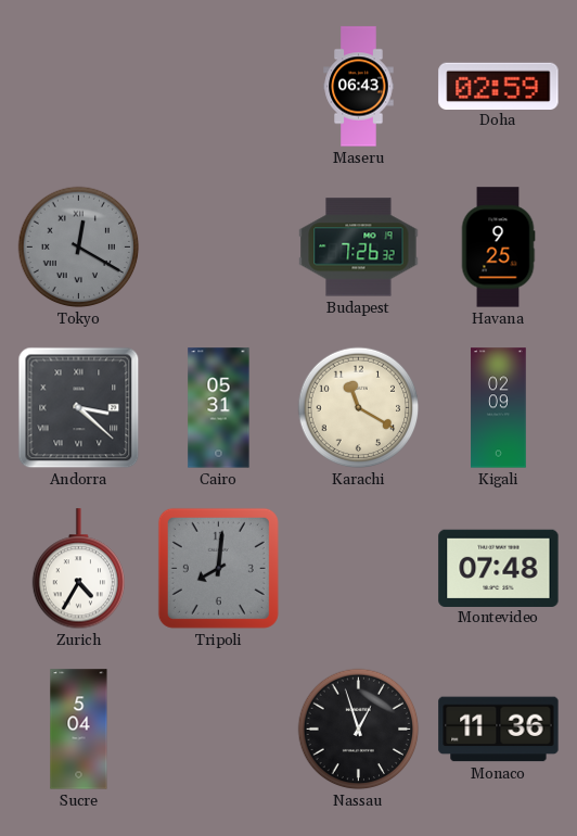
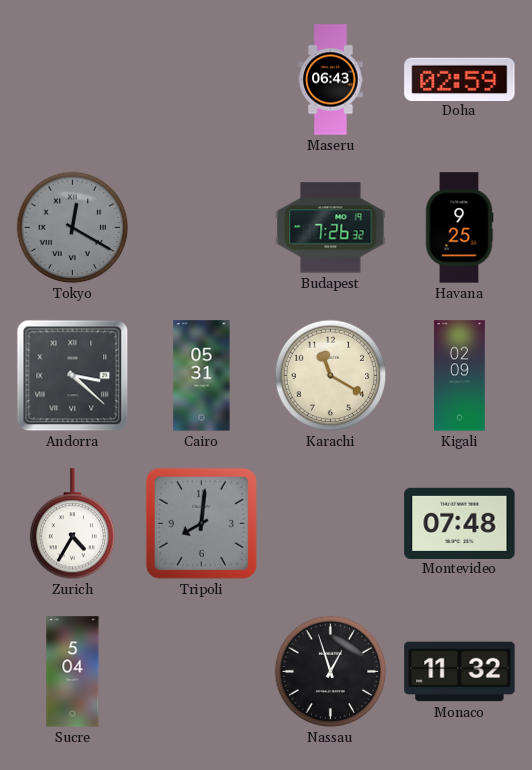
Monaco: 11:36 -> 11:32 (460, 672)
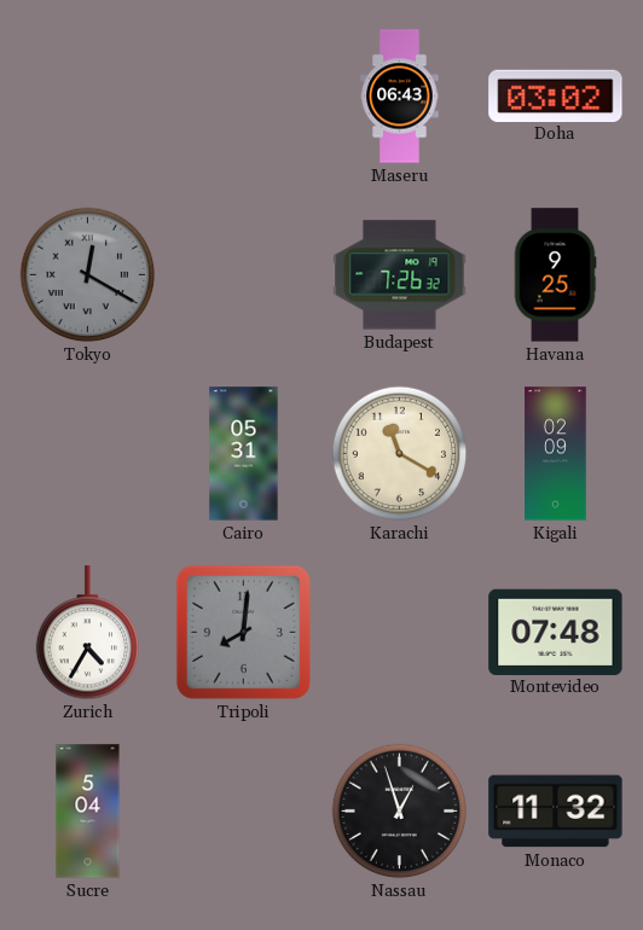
Doha: 02:59 -> 03:02 (556, 95)
Andorra: 3:22 -> none (73, 376)
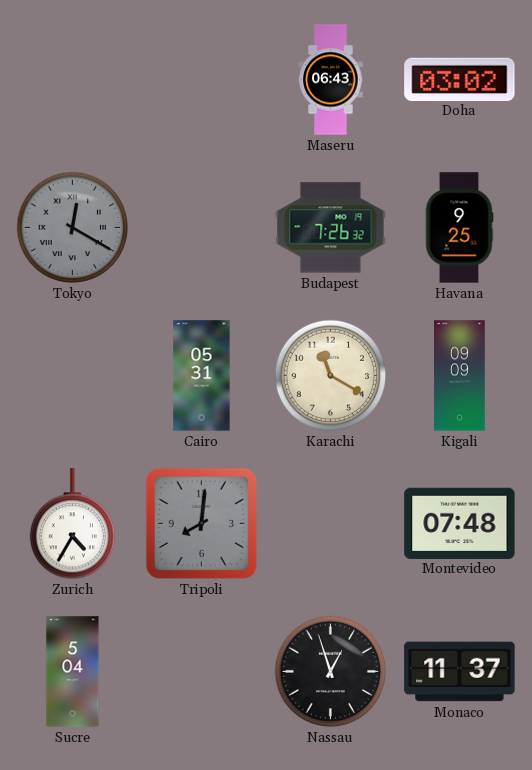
Kigali: 02:09 -> 09:09 (460, 376)
Monaco: 11:32 -> 11:37 (460, 672)
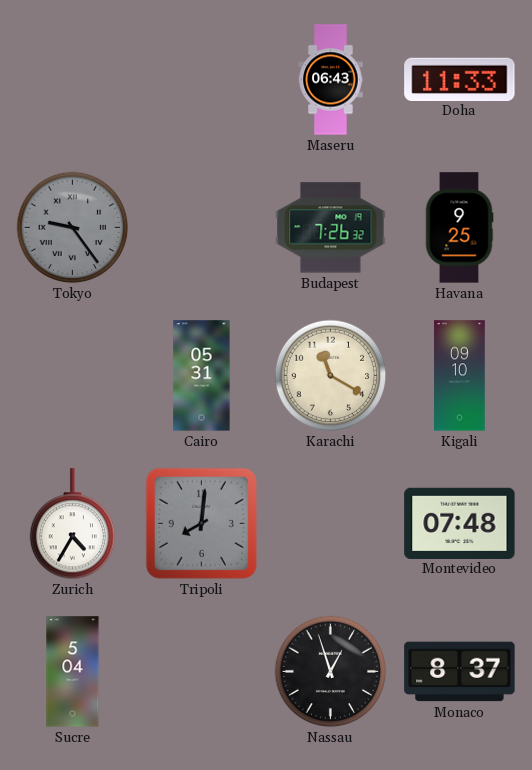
Doha: 03:02 -> 11:33 (460, 79)
Tokyo: 12:20 -> 9:24 (73, 228)
Kigali: 09:09 -> 09:10 (460, 376)
Monaco: 11:37 -> 8:37 (460, 672)
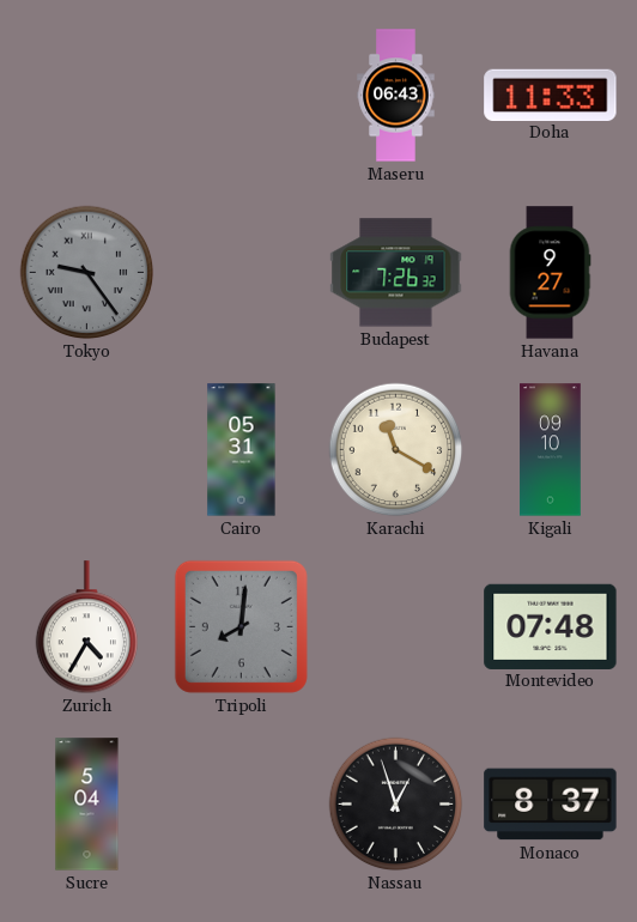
Havana: 9:25 -> 9:27 (550, 273)
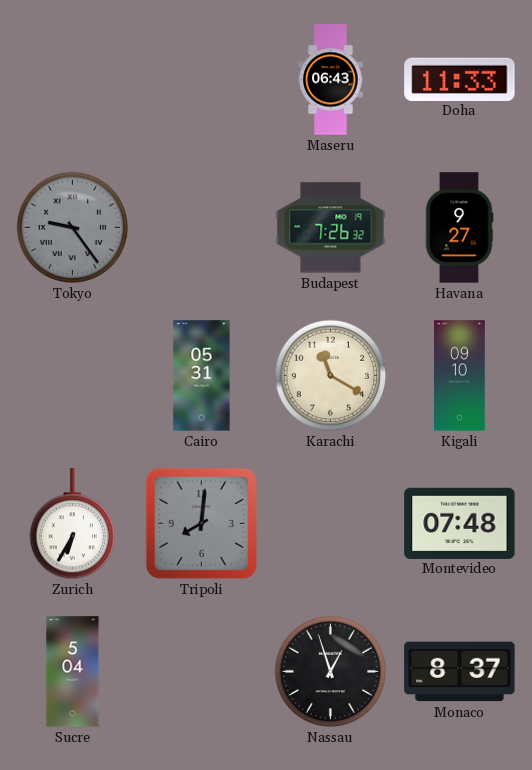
Zurich: 4:35 -> 6:35 (72, 524)
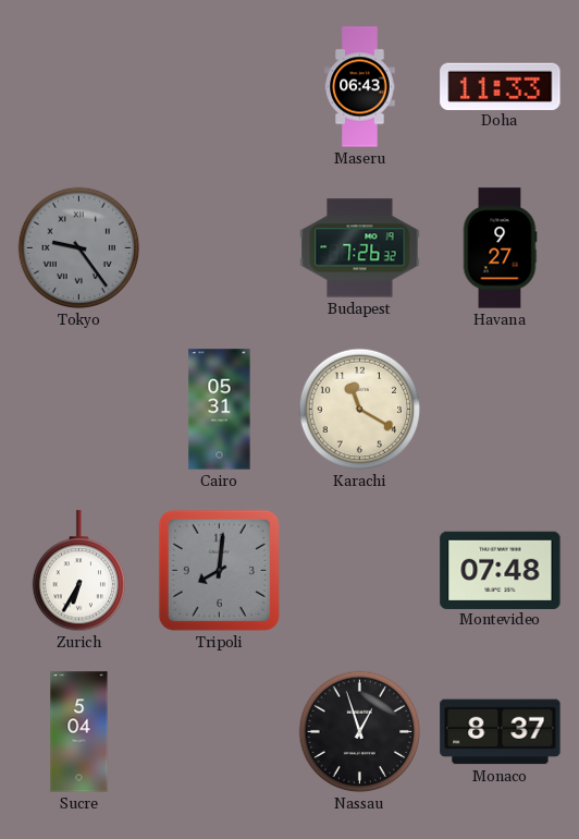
Kigali: 09:10 -> none (460, 376)
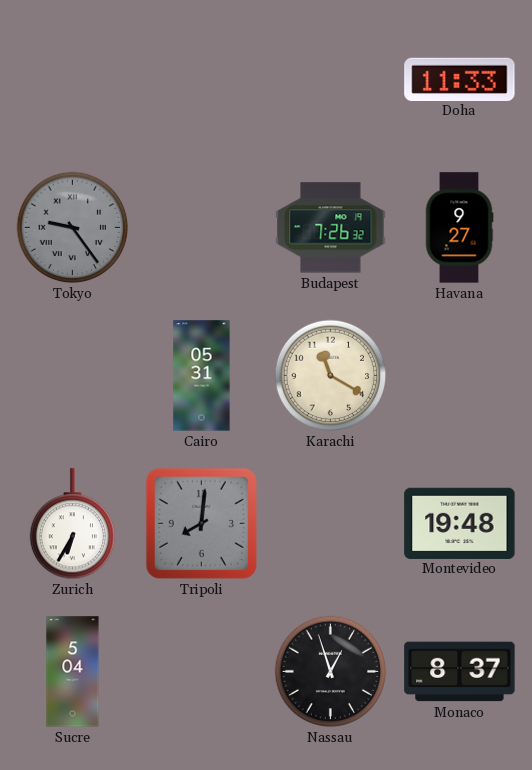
Maseru: 06:43 -> none (360, 87)
Montevideo: 07:48 -> 19:48 (460, 523)
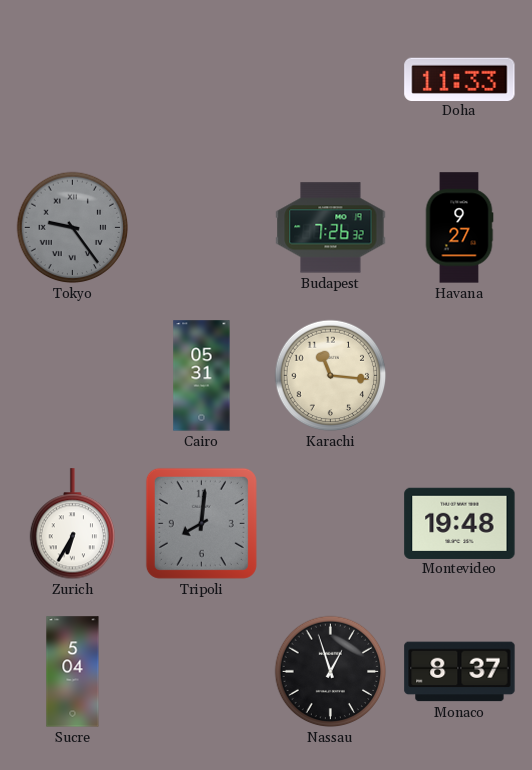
Karachi: 11:20 -> 11:16 (331, 376)
